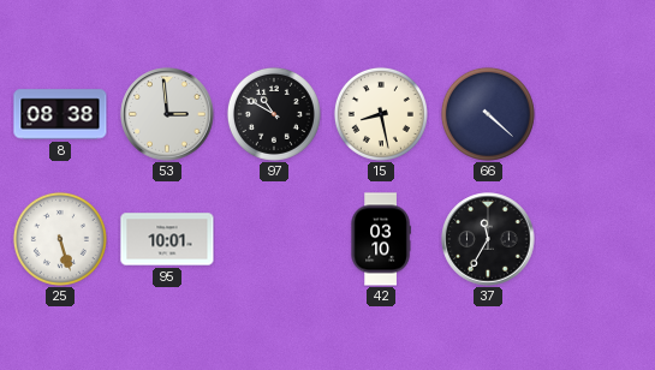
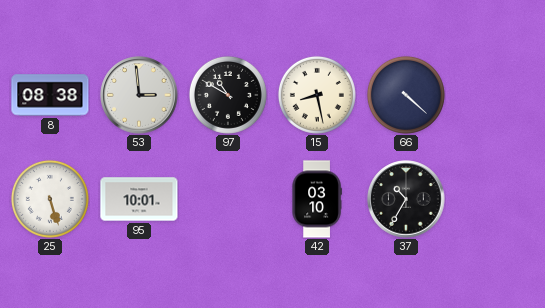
37: 11:35 -> 10:35 (406, 199)
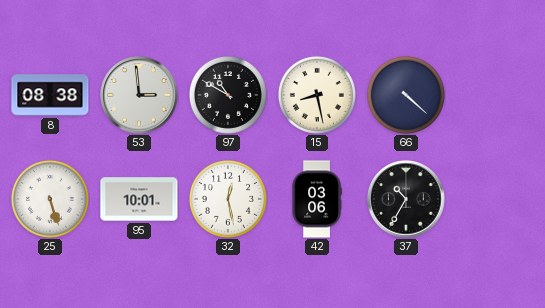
32: none -> 12:28 (228, 199)
42: 03:10 -> 03:06 (317, 199)
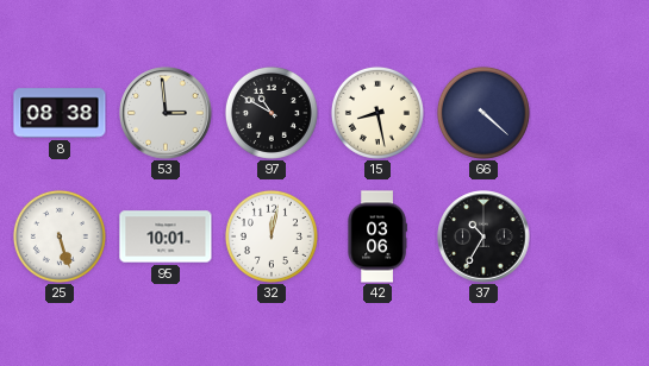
32: 12:28 -> 12:02 (272, 236)
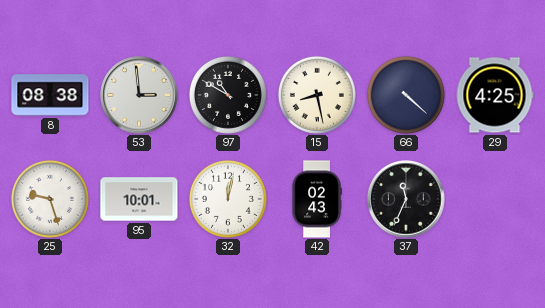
29: none -> 4:25 (495, 95)
25: 5:27 -> 9:27 (50, 199)
42: 03:06 -> 02:43 (317, 199)
37: 10:35 -> 11:34 (406, 199)
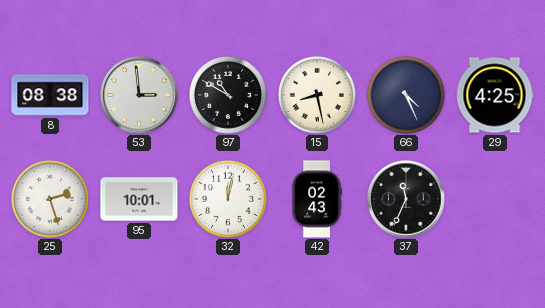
66: 4:22 -> 4:26 (406, 95)
25: 9:27 -> 2:27 (50, 199)
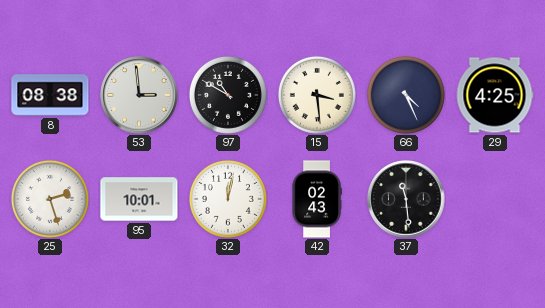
15: 8:28 -> 3:29 (317, 95)
37: 11:34 -> 11:29 (406, 199)
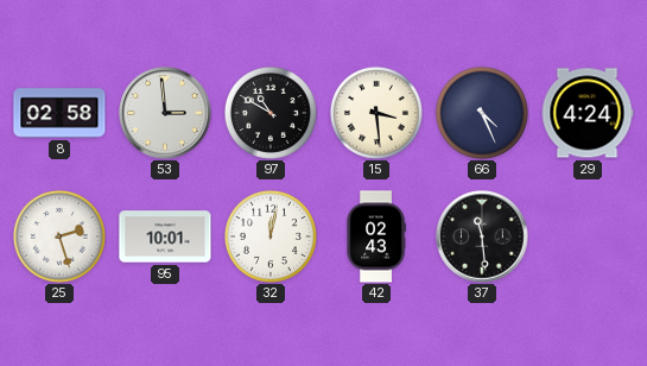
8: 08:38 -> 02:58 (59, 113)
29: 4:25 -> 4:24 (588, 113)
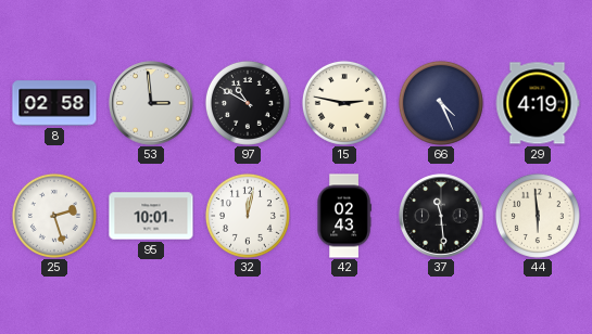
15: 3:29 -> 2:47 (344, 103)
29: 4:24 -> 4:19 (538, 103)
44: none -> 5:59 (538, 216)
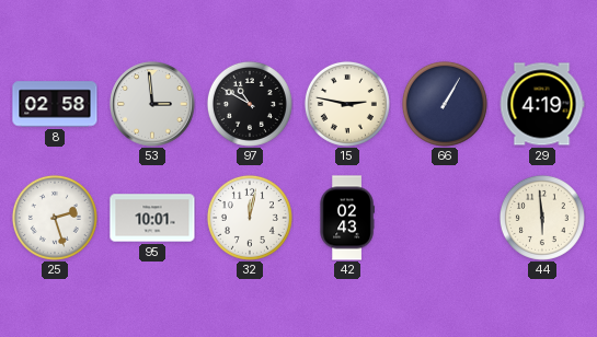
66: 4:26 -> 1:05 (445, 104)
37: 11:29 -> none (441, 216)
